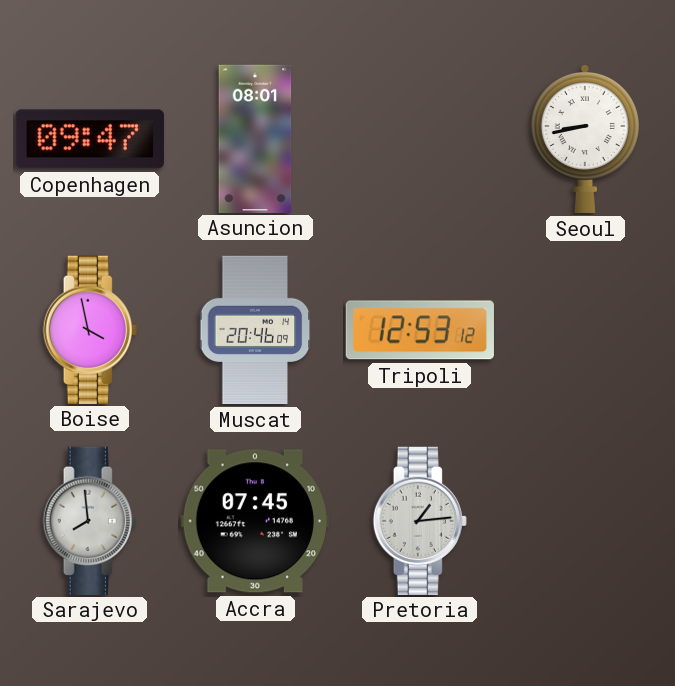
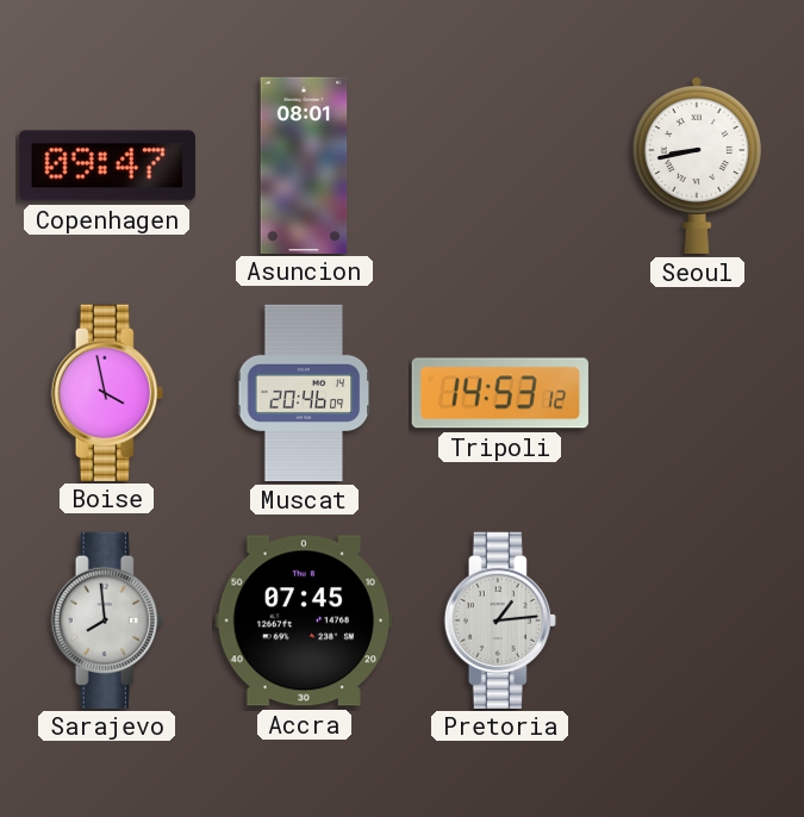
Tripoli: 12:53 -> 14:53 (500, 393)
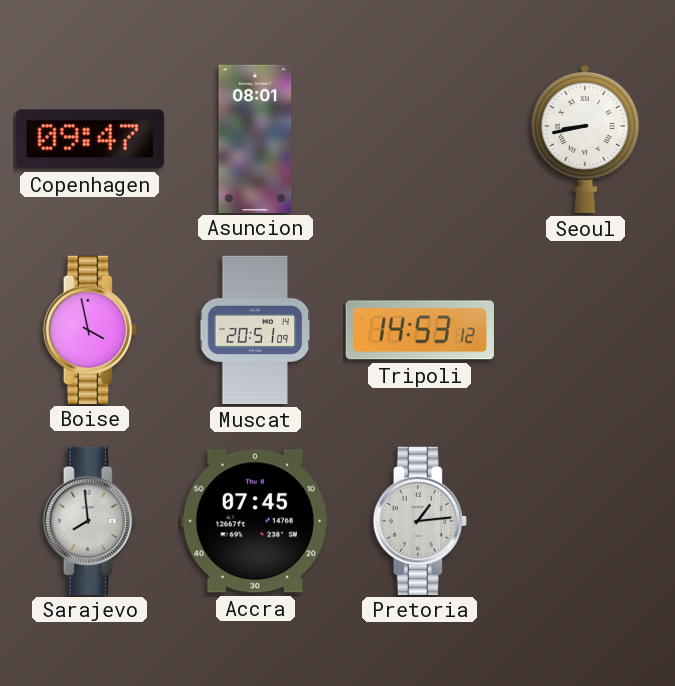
Muscat: 20:46 -> 20:51 (255, 330)
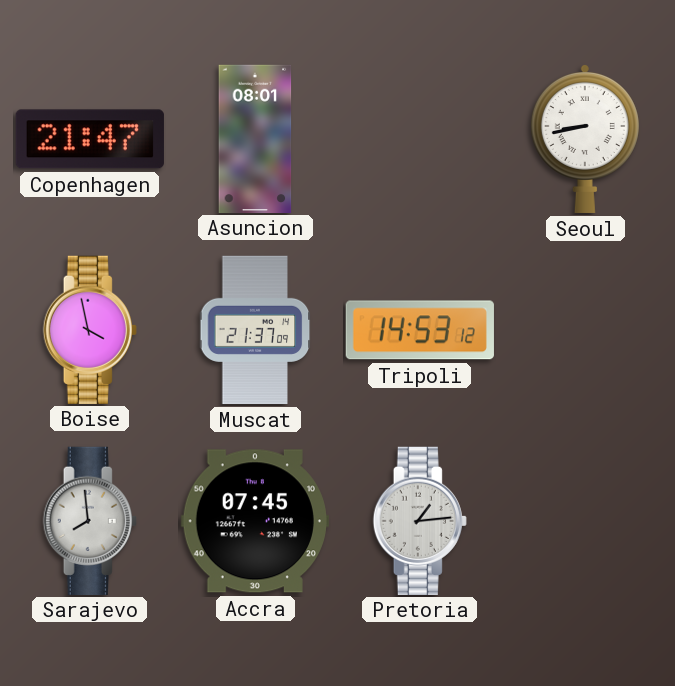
Copenhagen: 09:47 -> 21:47 (90, 139)
Muscat: 20:51 -> 21:37 (255, 330)
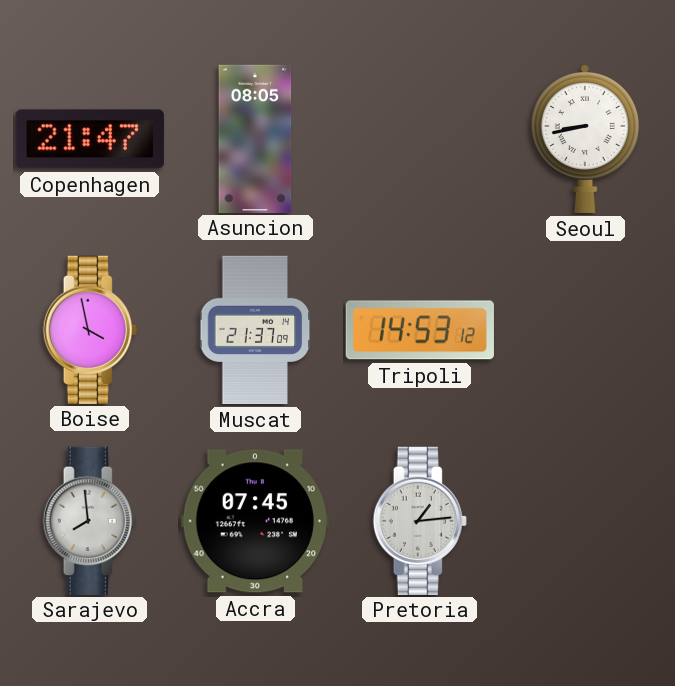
Asuncion: 08:01 -> 08:05 (255, 138)
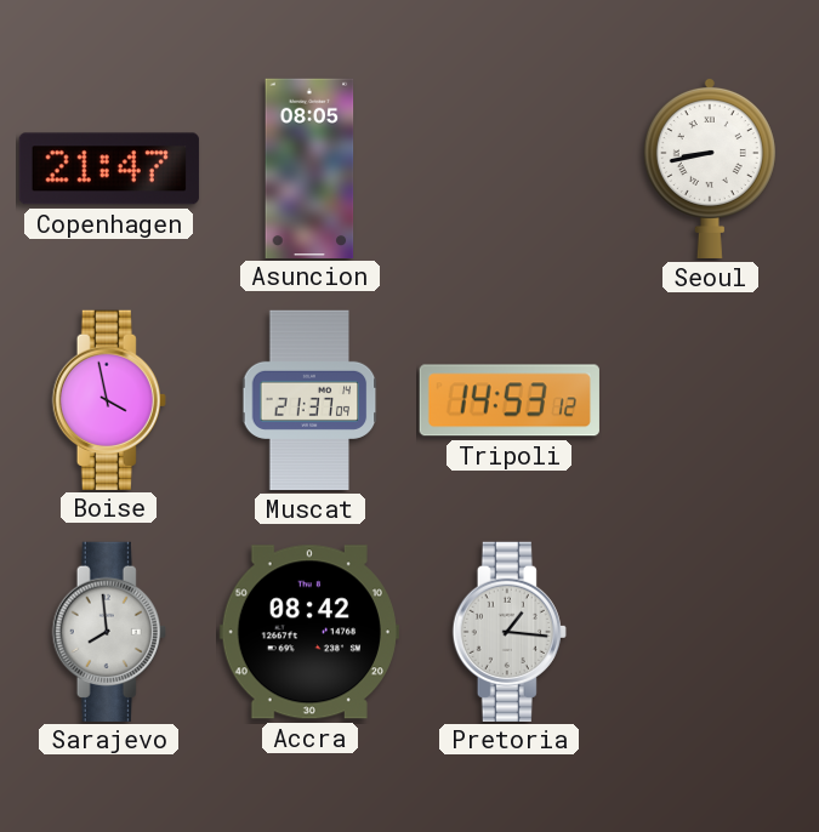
Accra: 07:45 -> 08:42 (309, 632)
Pretoria: 1:14 -> 1:16 (510, 631)
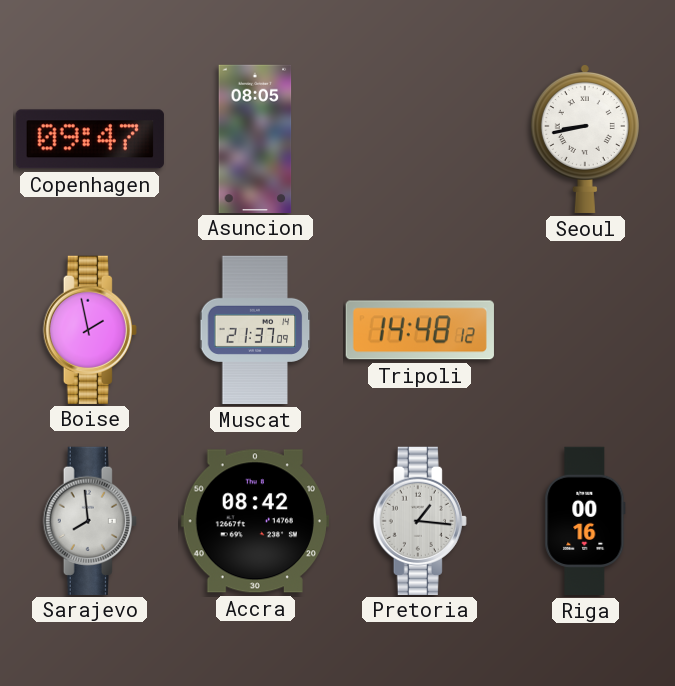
Copenhagen: 21:47 -> 09:47 (90, 139)
Boise: 3:58 -> 1:58 (90, 329)
Tripoli: 14:53 -> 14:48 (420, 330)
Riga: none -> 00:16 (585, 521)
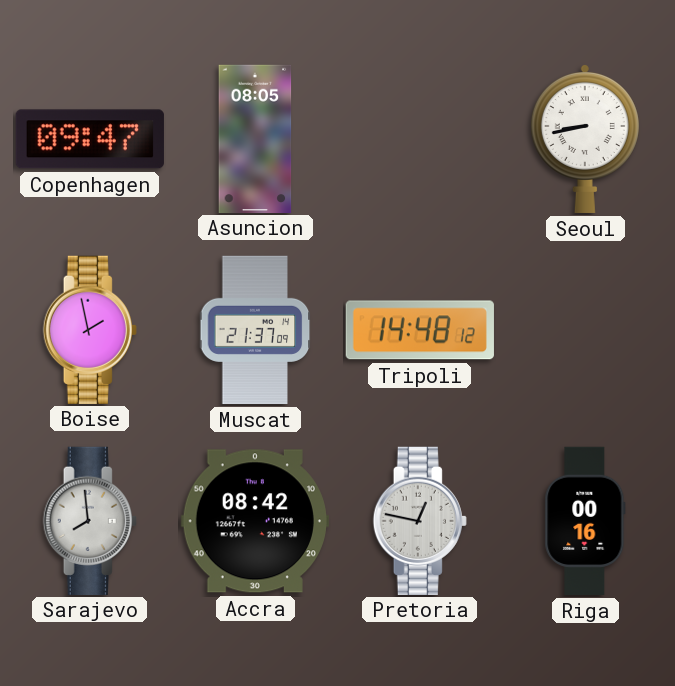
Pretoria: 1:16 -> 12:47 (420, 520)
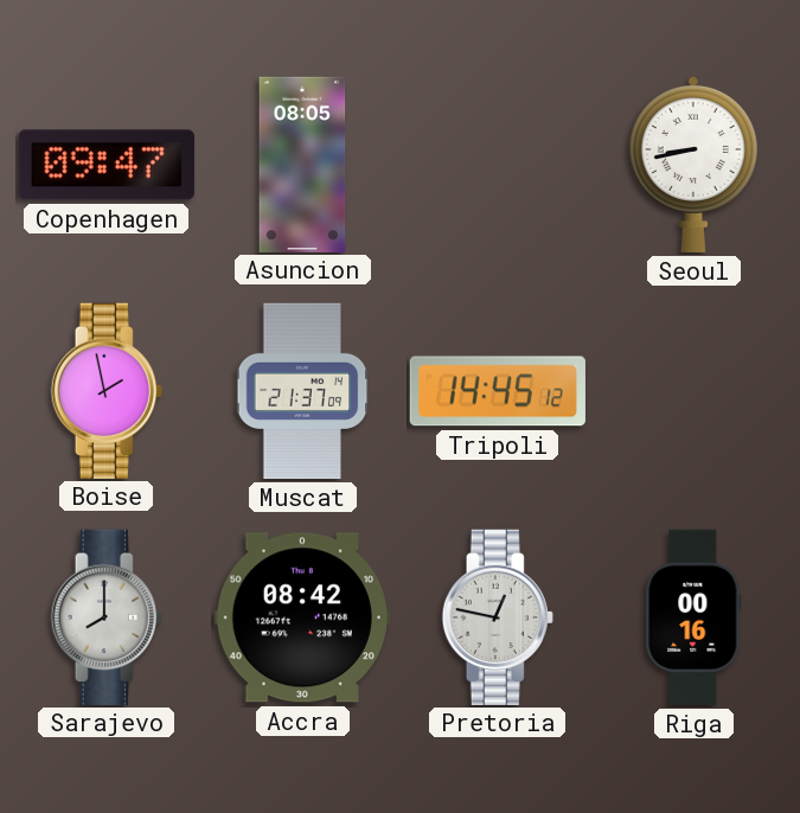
Tripoli: 14:48 -> 14:45 (498, 391)
Sarajevo: 7:59 -> 8:00 (107, 616)
